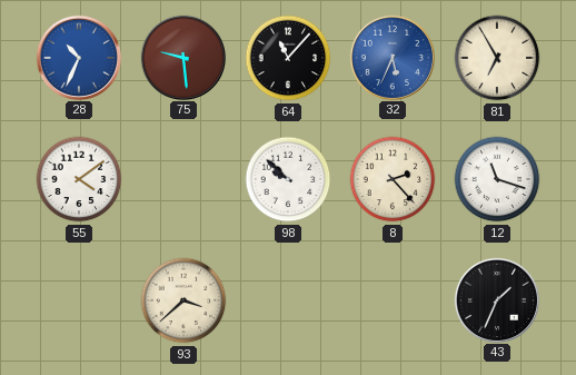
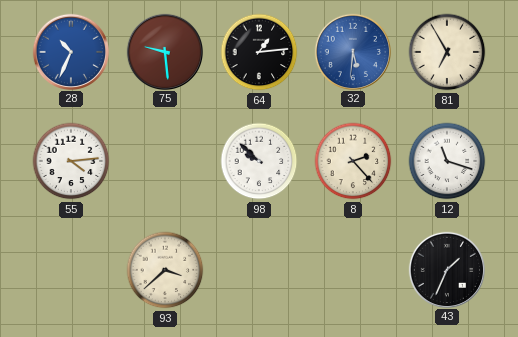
64: 11:07 -> 1:14 (259, 52)
32: 5:34 -> 5:31 (352, 51)
55: 4:09 -> 4:14 (71, 161)
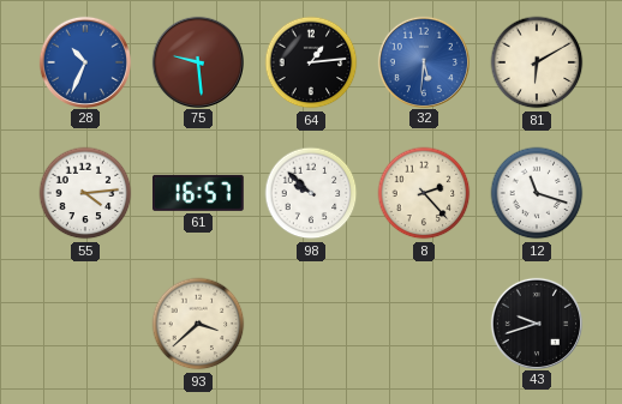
81: 6:55 -> 6:10 (537, 62)
61: none -> 16:57 (199, 193)
43: 1:34 -> 9:42 (536, 322)
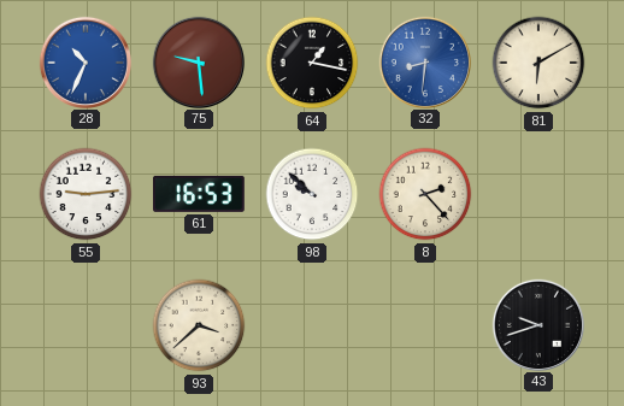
64: 1:14 -> 1:17 (312, 63)
32: 5:31 -> 8:31 (424, 61)
55: 4:14 -> 9:14 (86, 194)
61: 16:57 -> 16:53 (200, 194)
12: 11:18 -> none (537, 193)
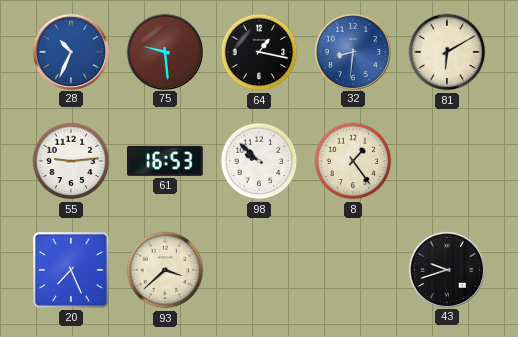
8: 2:23 -> 1:24 (353, 161)
20: none -> 7:26 (72, 271)
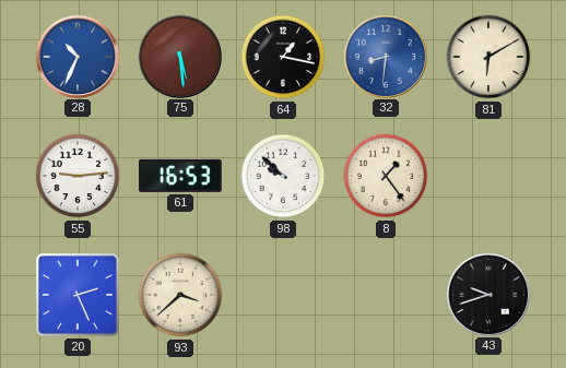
75: 9:29 -> 5:29 (179, 56)
20: 7:26 -> 2:26 (79, 296)
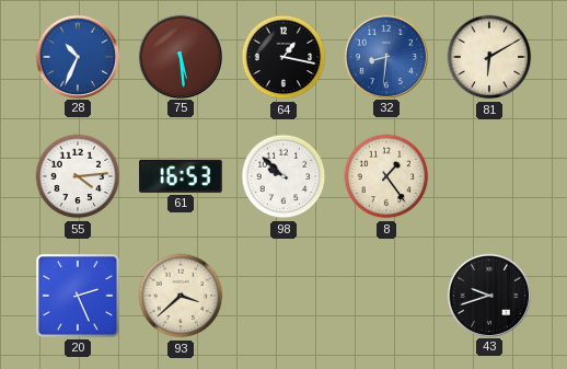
55: 9:14 -> 4:14 (78, 176)
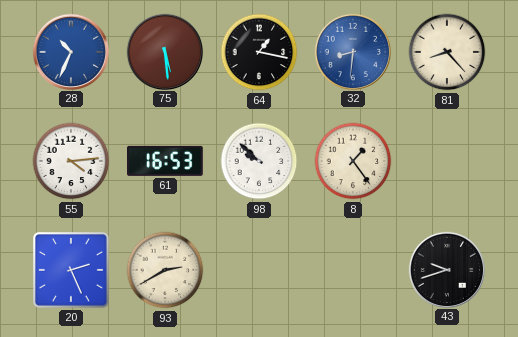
81: 6:10 -> 8:23 (447, 52)
93: 3:38 -> 2:40 (165, 270)
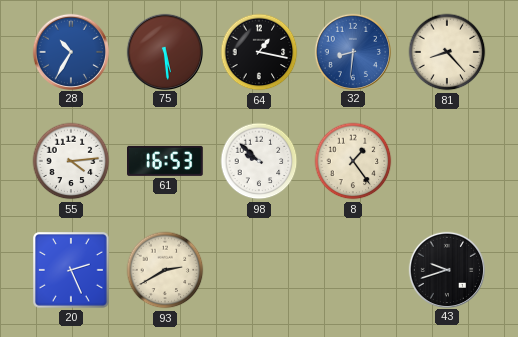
28: 10:34 -> 10:35 (70, 51)
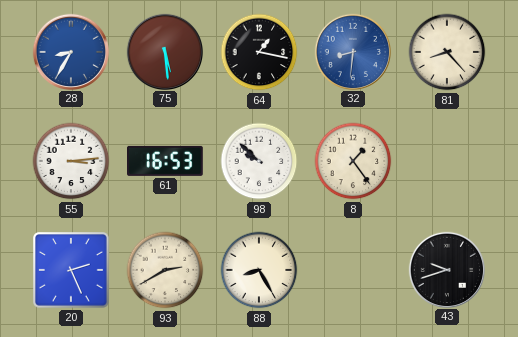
28: 10:35 -> 8:35 (70, 51)
55: 4:14 -> 3:14 (71, 161)
88: none -> 8:25 (259, 270)
